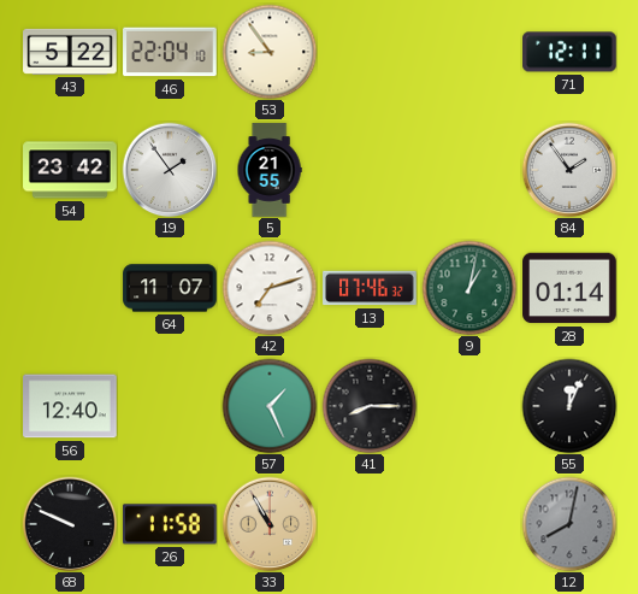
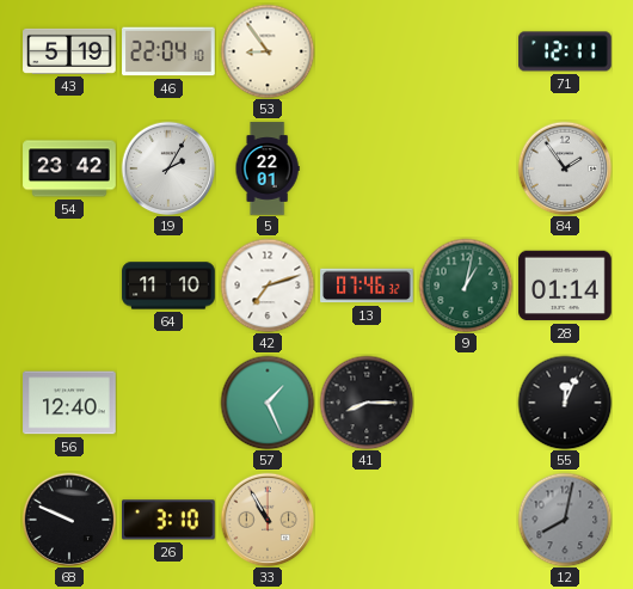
43: 5:22 -> 5:19 (69, 51)
19: 1:54 -> 2:05 (168, 168)
5: 21:55 -> 22:01 (268, 168)
64: 11:07 -> 11:10 (168, 286)
26: 11:58 -> 3:10 (170, 520)
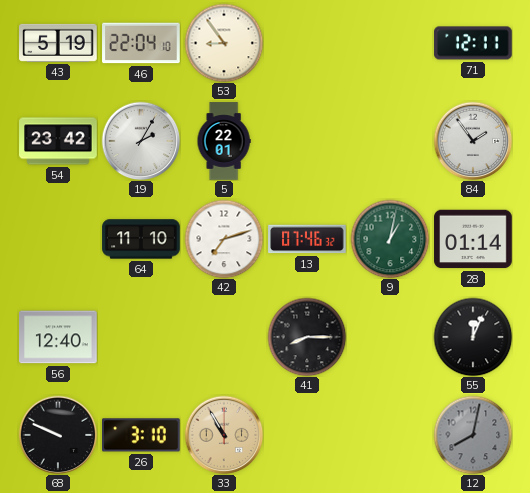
57: 1:26 -> none (268, 403)
